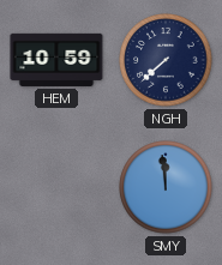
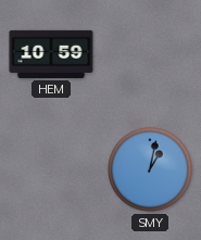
NGH: 7:38 -> none (166, 60)
SMY: 11:59 -> 1:02 (150, 169)
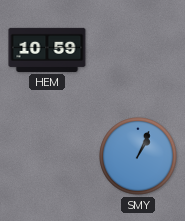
SMY: 1:02 -> 1:04 (138, 156)
